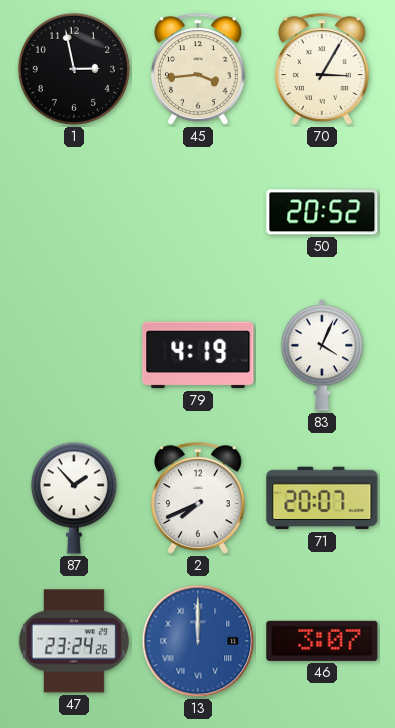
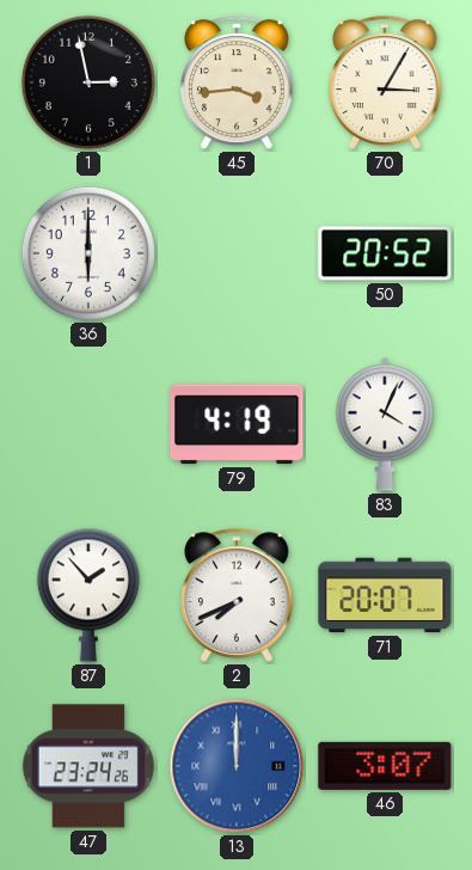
36: none -> 6:00 (88, 253)
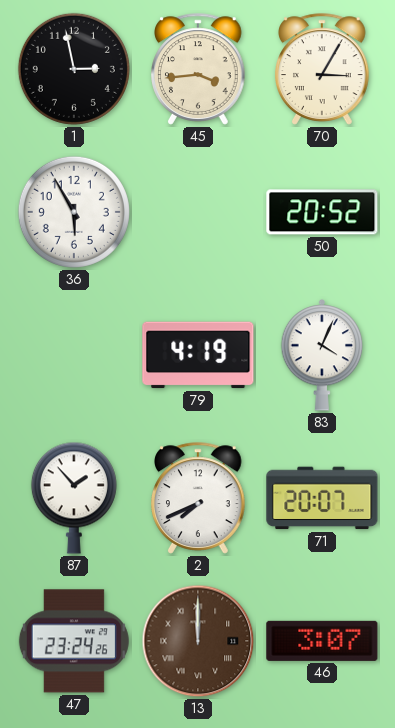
36: 6:00 -> 5:55 (74, 212)
13 dial: blue -> brown (198, 641)
